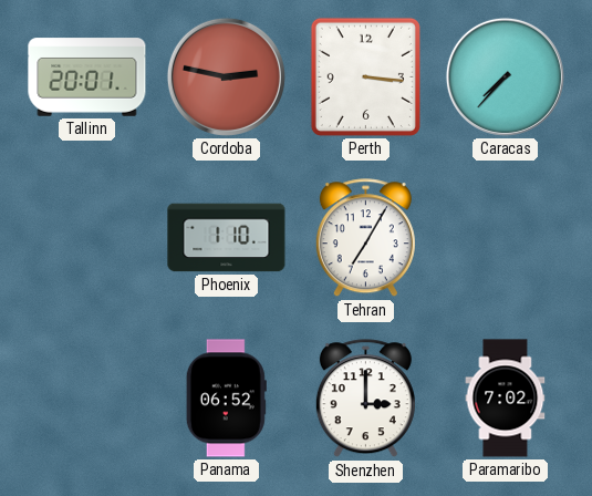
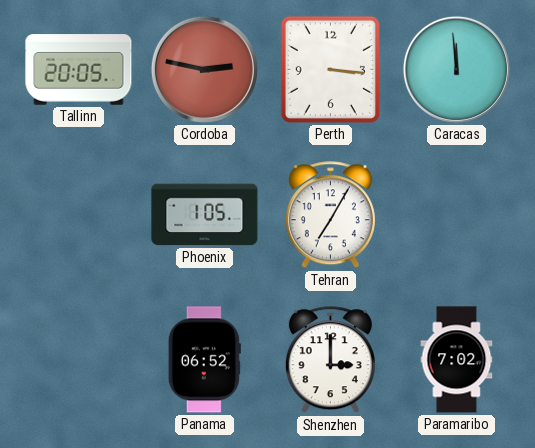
Tallinn: 20:01 -> 20:05 (79, 70)
Caracas: 7:37 -> 11:59 (456, 69)
Phoenix: 1:10 -> 1:05 (205, 215)
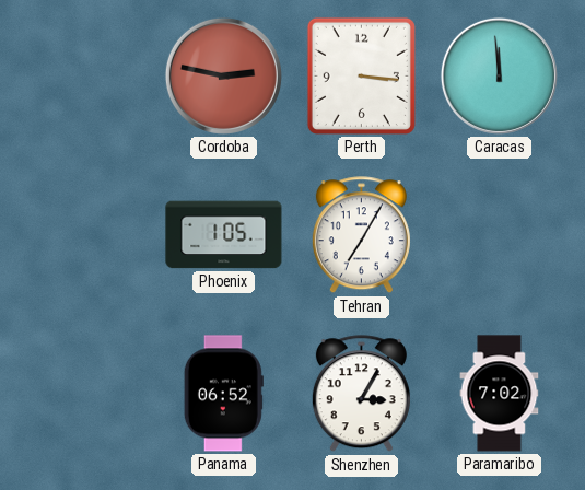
Tallinn: 20:05 -> none (79, 70)
Shenzhen: 3:00 -> 3:05 (361, 394)
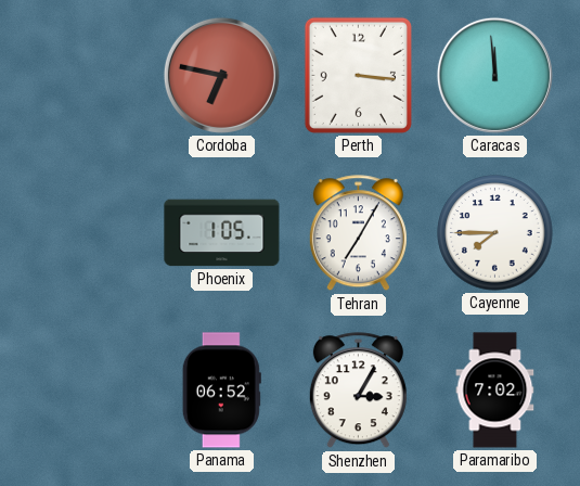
Cordoba: 2:47 -> 6:47 (221, 75)
Cayenne: none -> 7:45 (495, 233)
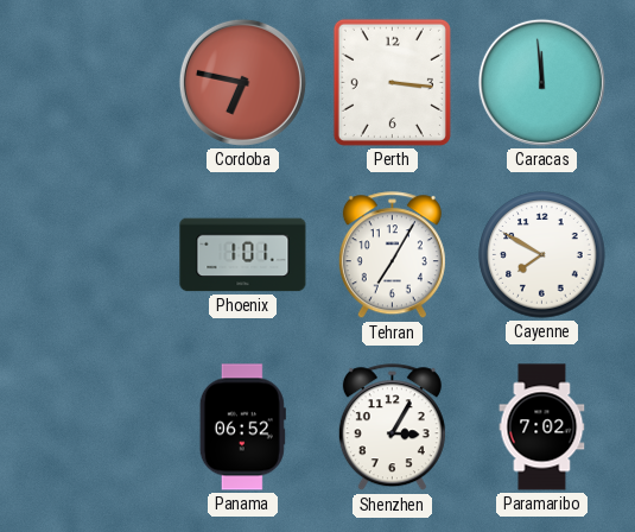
Phoenix: 1:05 -> 1:01 (243, 255)
Cayenne: 7:45 -> 7:50 (542, 255)
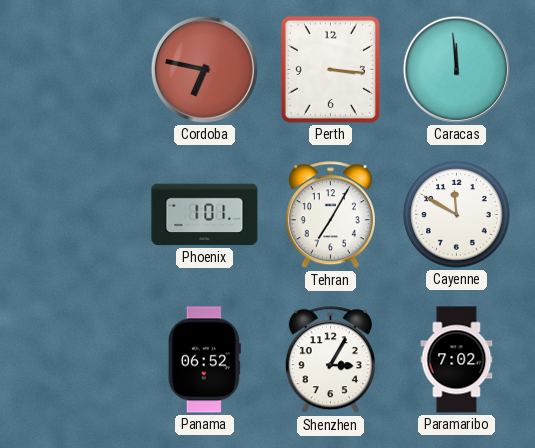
Cayenne: 7:50 -> 11:50 (457, 215)
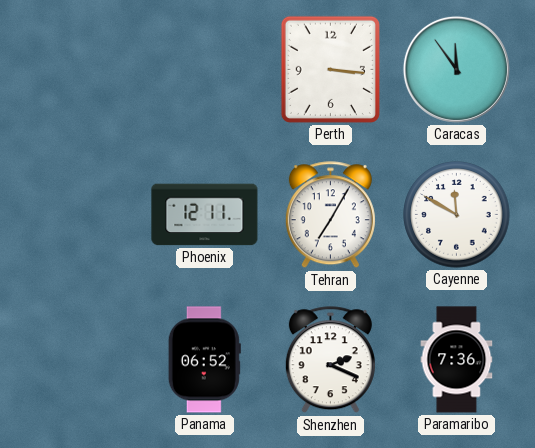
Cordoba: 6:47 -> none (204, 69)
Caracas: 11:59 -> 11:54 (456, 69)
Phoenix: 1:01 -> 12:11 (205, 215)
Shenzhen: 3:05 -> 2:19 (330, 360)
Paramaribo: 7:02 -> 7:36 (457, 360)
